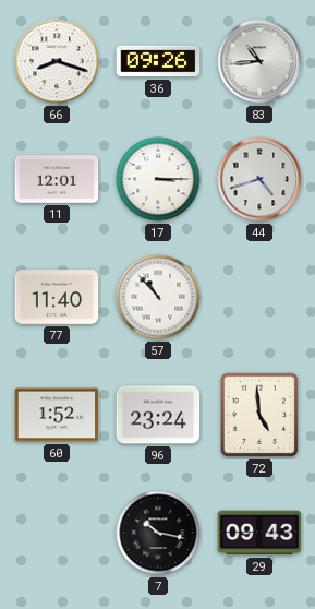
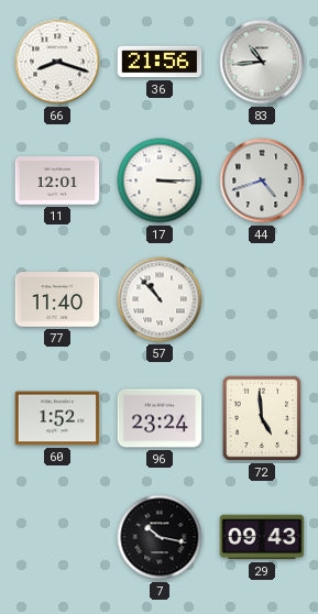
36: 09:26 -> 21:56 (160, 62)
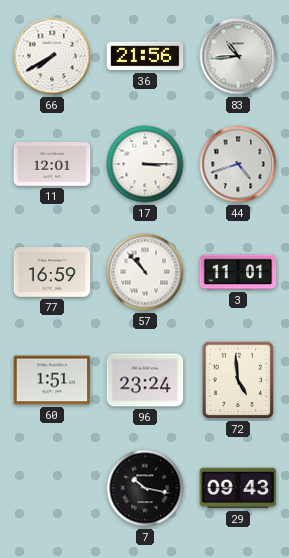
66: 8:18 -> 7:40 (52, 56)
77: 11:40 -> 16:59 (52, 272)
3: none -> 11:01 (238, 272)
60: 1:52 -> 1:51 (52, 380)
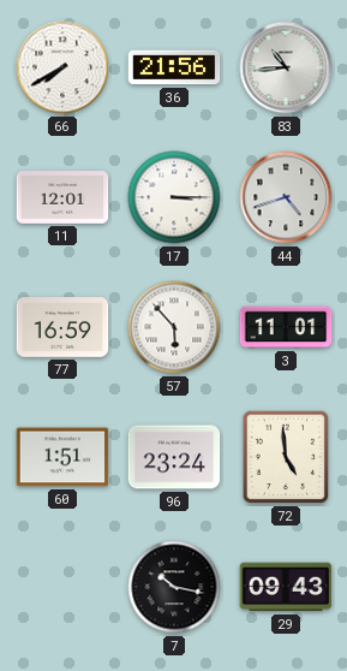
57: 10:53 -> 5:53 (174, 327)
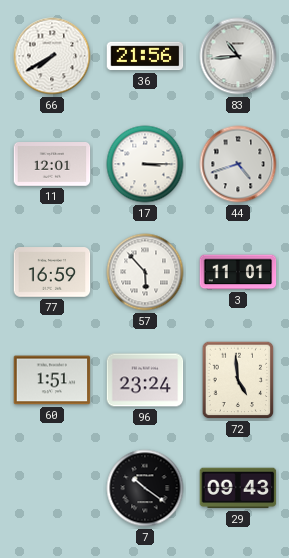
7: 10:17 -> 10:21 (145, 488)
